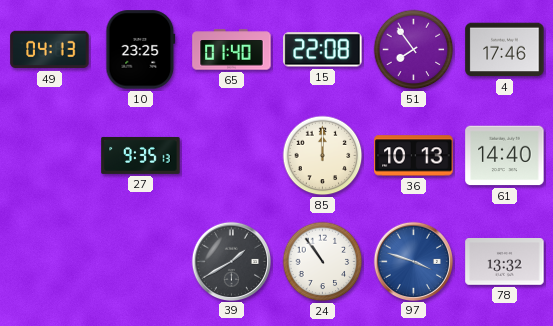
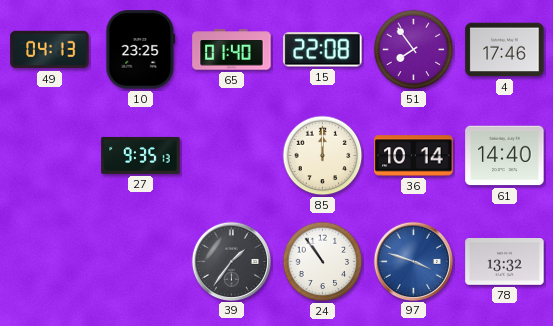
36: 10:13 -> 10:14 (414, 156)
39: 1:40 -> 1:36 (231, 261)
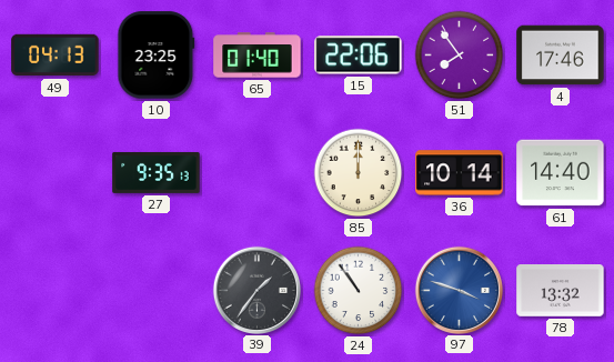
15: 22:08 -> 22:06 (359, 56)
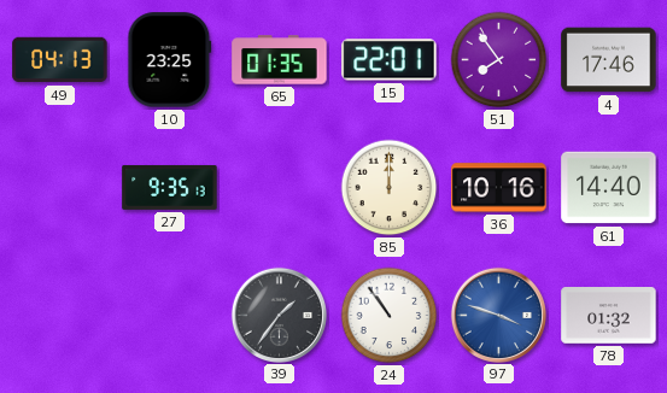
65: 01:40 -> 01:35 (280, 60)
15: 22:06 -> 22:01 (390, 60)
36: 10:14 -> 10:16 (499, 188)
78: 13:32 -> 01:32 (609, 316)
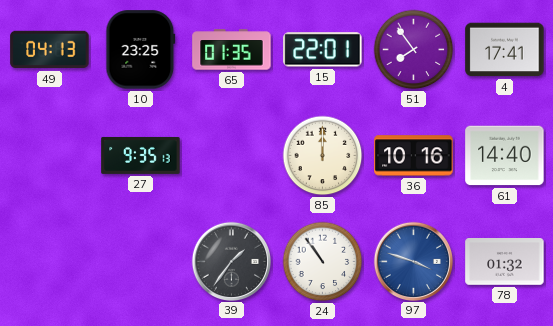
4: 17:46 -> 17:41 (505, 50)
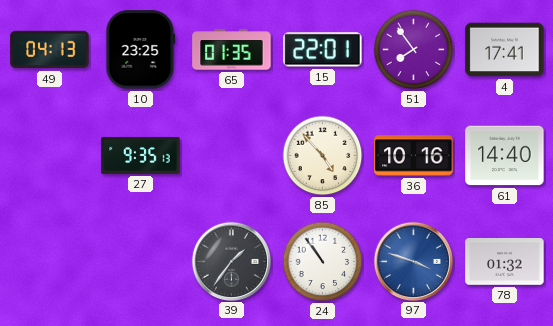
85: 12:00 -> 4:53 (323, 156)
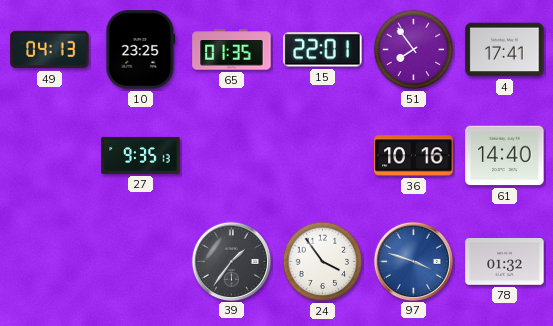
85: 4:53 -> none (323, 156)
24: 10:54 -> 3:54 (323, 262)
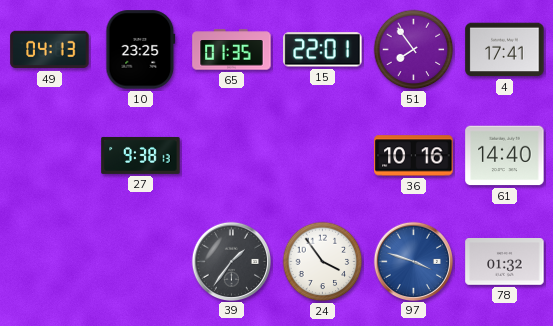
27: 9:35 -> 9:38 (141, 155)
